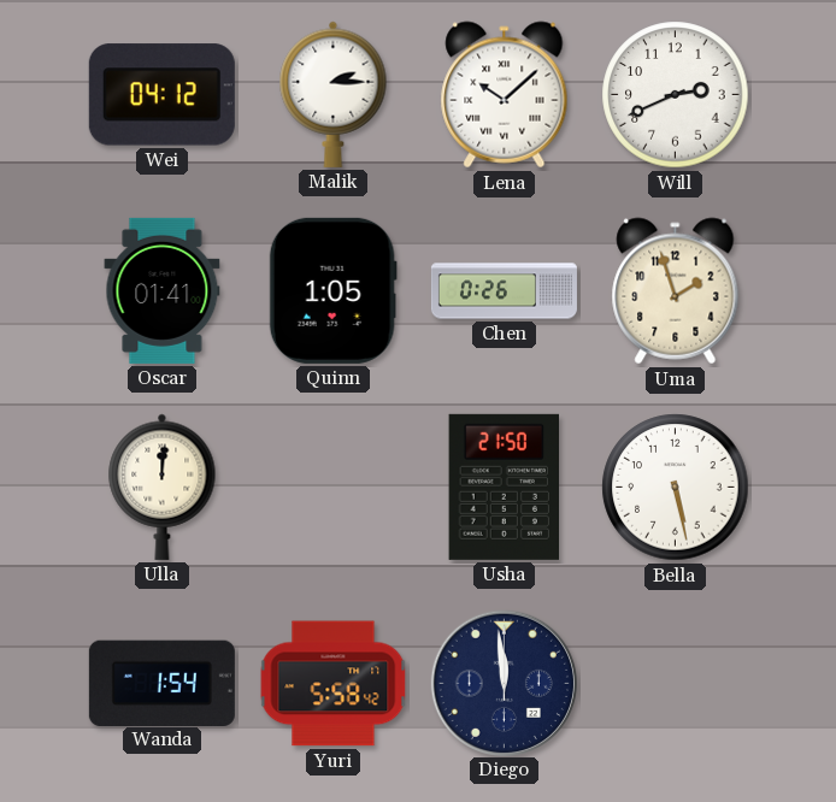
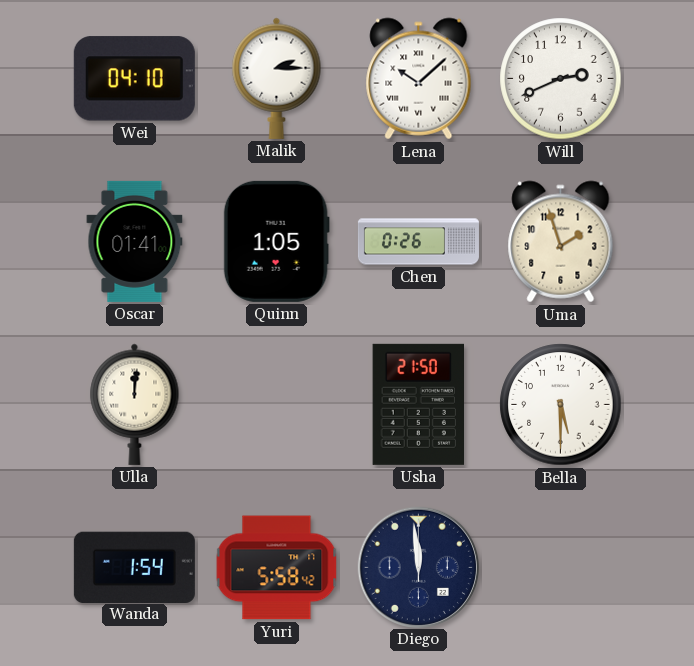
Wei: 04:12 -> 04:10 (134, 79)
Bella: 5:28 -> 5:30 (561, 405)
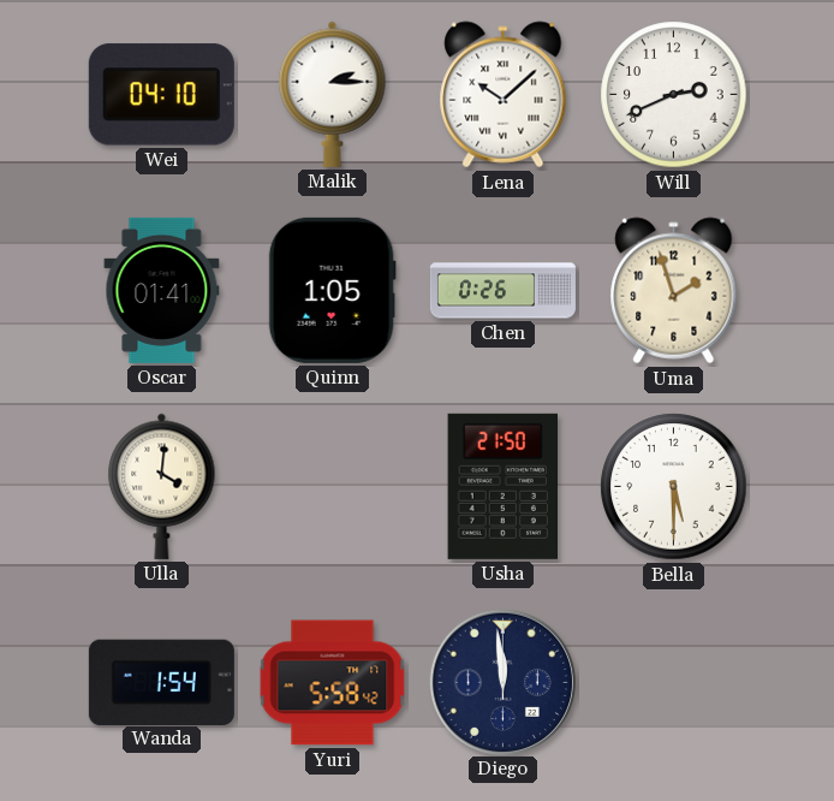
Ulla: 12:01 -> 4:01 (162, 486)
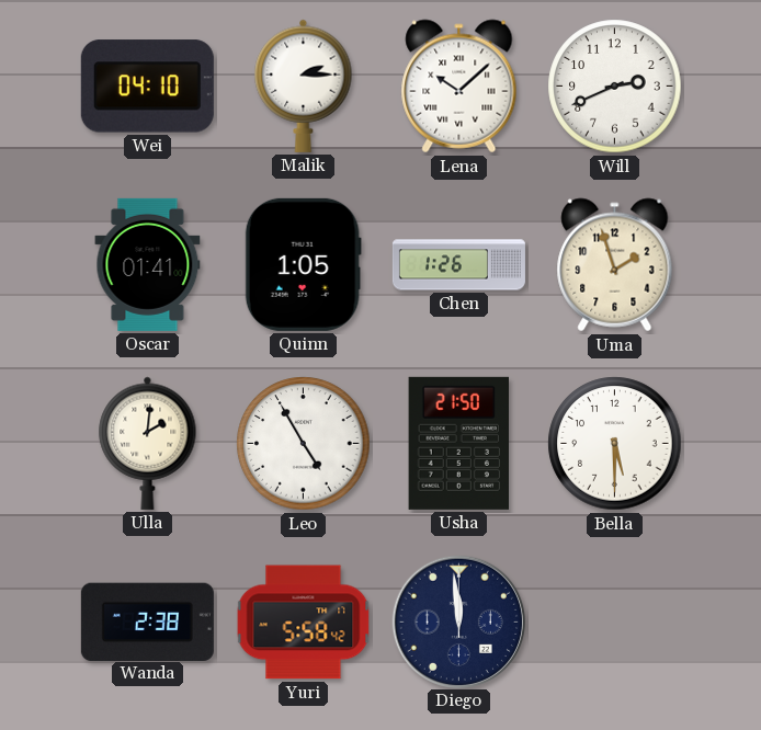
Chen: 0:26 -> 1:26 (458, 265)
Ulla: 4:01 -> 2:01 (148, 443)
Leo: none -> 4:55 (304, 444)
Wanda: 1:54 -> 2:38 (147, 621)
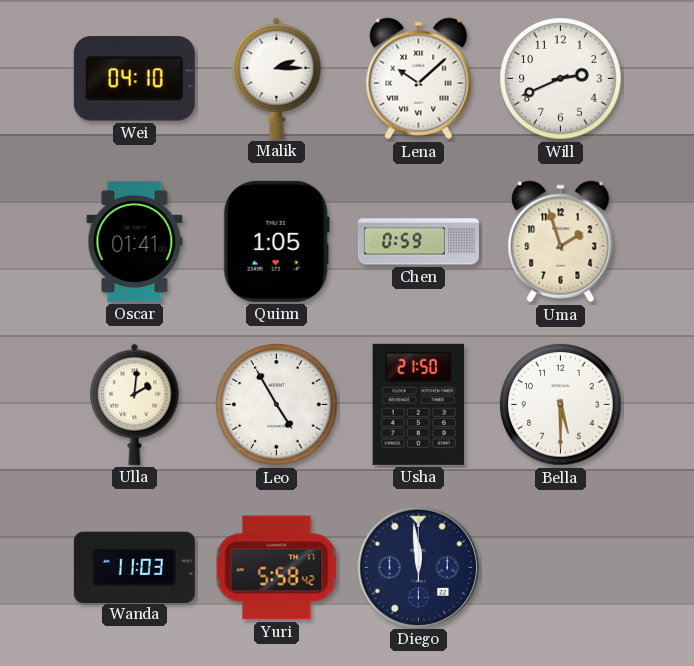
Chen: 1:26 -> 0:59 (418, 242)
Wanda: 2:38 -> 11:03 (134, 567)
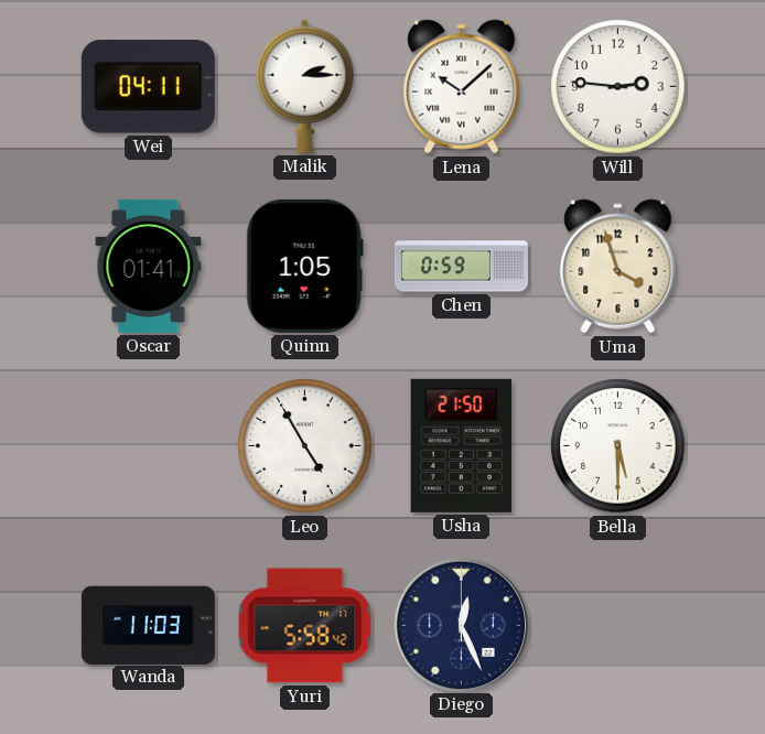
Wei: 04:10 -> 04:11 (148, 87)
Will: 2:41 -> 2:46 (618, 87)
Uma: 1:57 -> 3:57 (618, 267)
Ulla: 2:01 -> none (135, 404)
Diego: 11:59 -> 12:26 (461, 625)
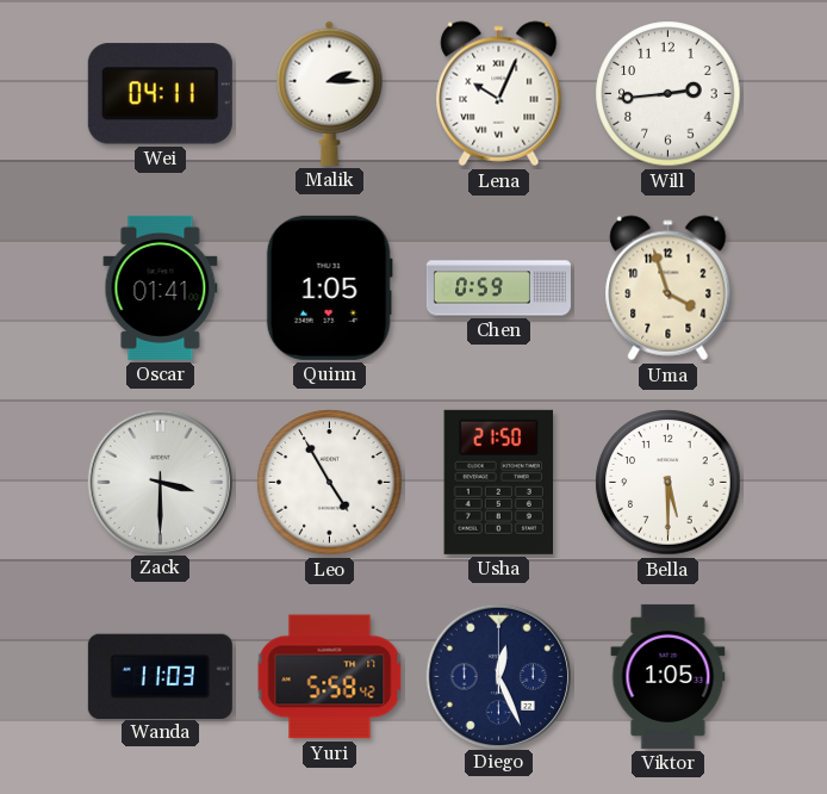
Lena: 10:08 -> 10:04 (499, 94)
Will: 2:46 -> 2:44 (669, 94)
Zack: none -> 3:30 (160, 482)
Viktor: none -> 1:05 (669, 676)
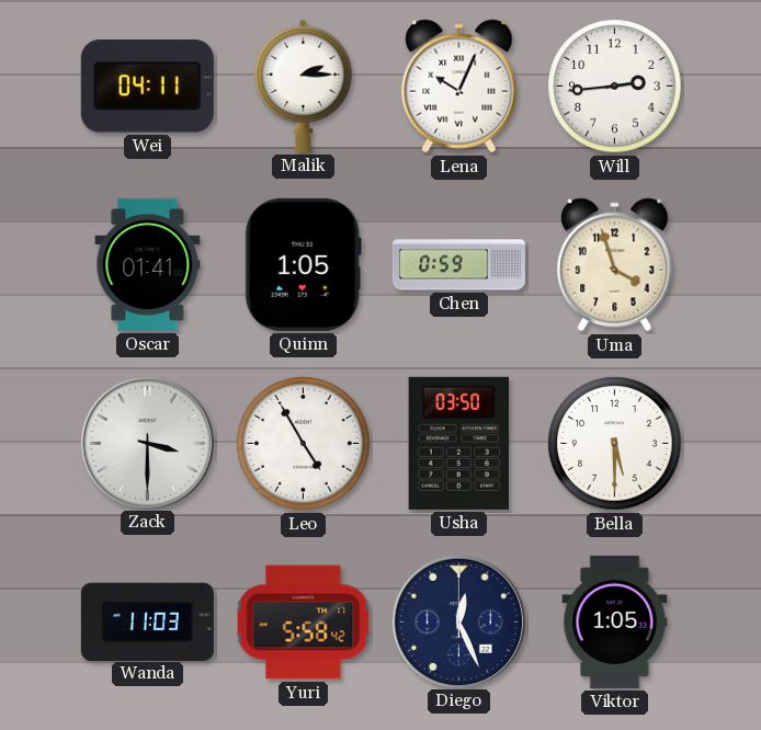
Usha: 21:50 -> 03:50 (459, 443)
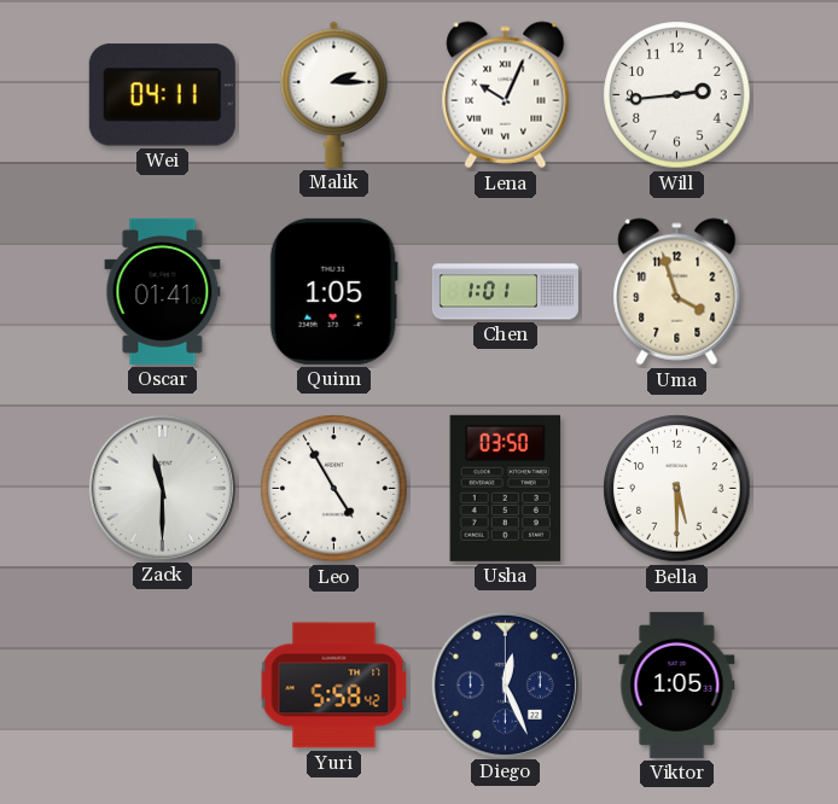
Chen: 0:59 -> 1:01 (505, 292)
Zack: 3:30 -> 11:30 (162, 488)
Wanda: 11:03 -> none (147, 621)
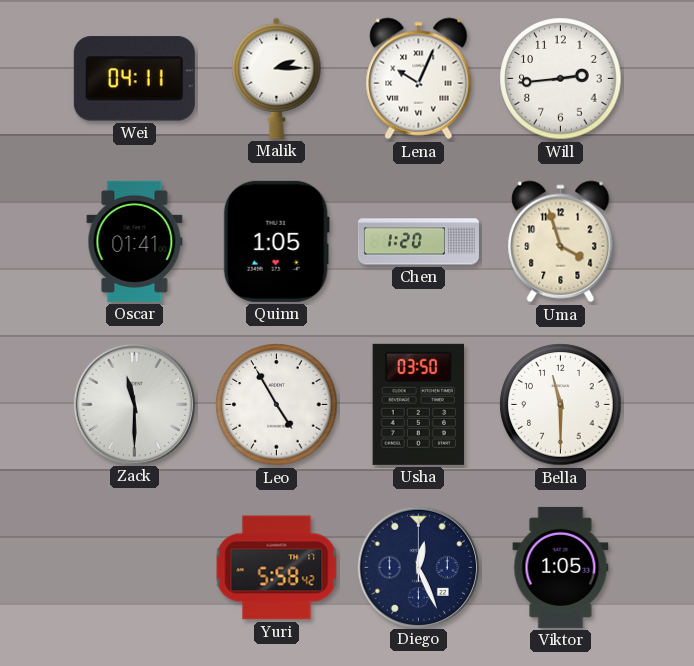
Chen: 1:01 -> 1:20 (418, 242)
Bella: 5:30 -> 11:30 (561, 405)
